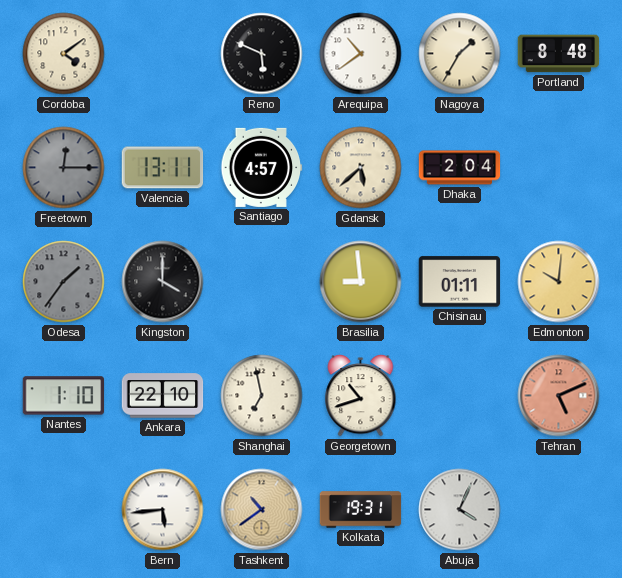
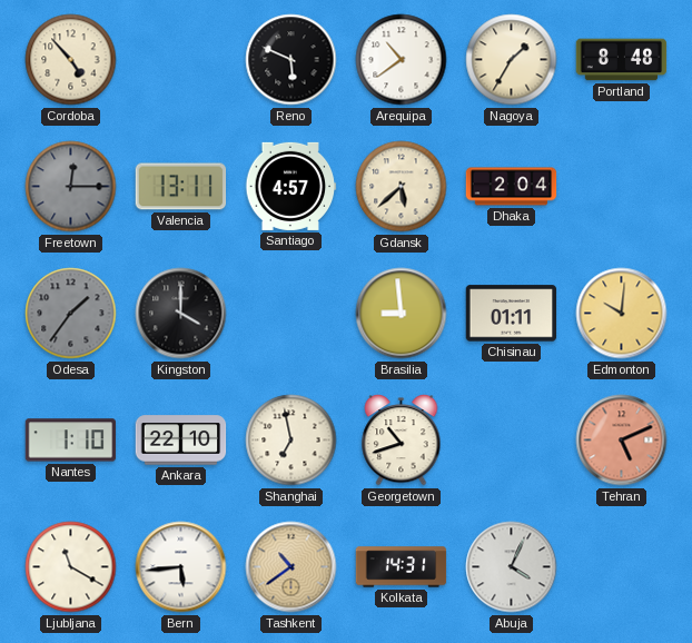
Cordoba: 4:09 -> 4:53 (71, 60)
Ljubljana: none -> 11:20 (71, 567)
Kolkata: 19:31 -> 14:31 (402, 567)
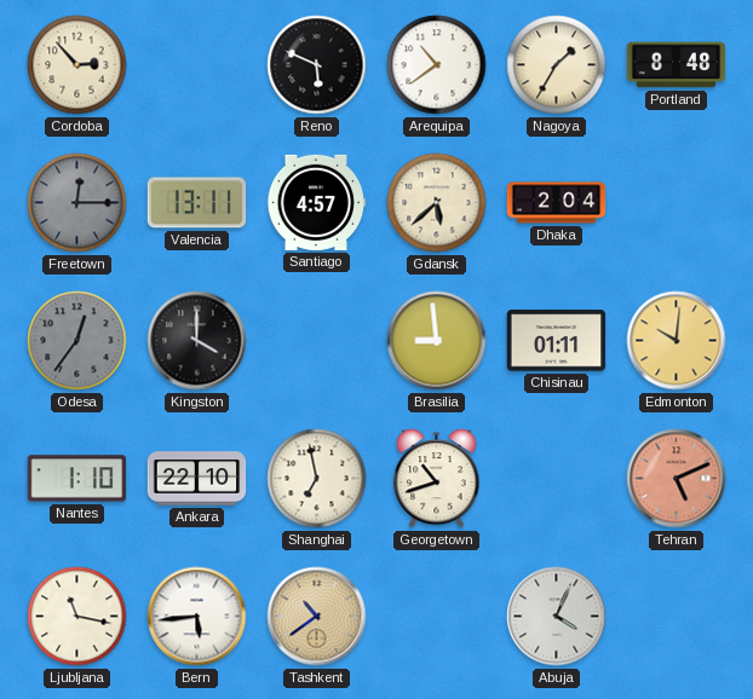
Cordoba: 4:53 -> 2:53 (77, 65)
Odesa: 1:36 -> 12:36 (77, 341)
Ljubljana: 11:20 -> 11:17 (77, 617)
Kolkata: 14:31 -> none (402, 567)
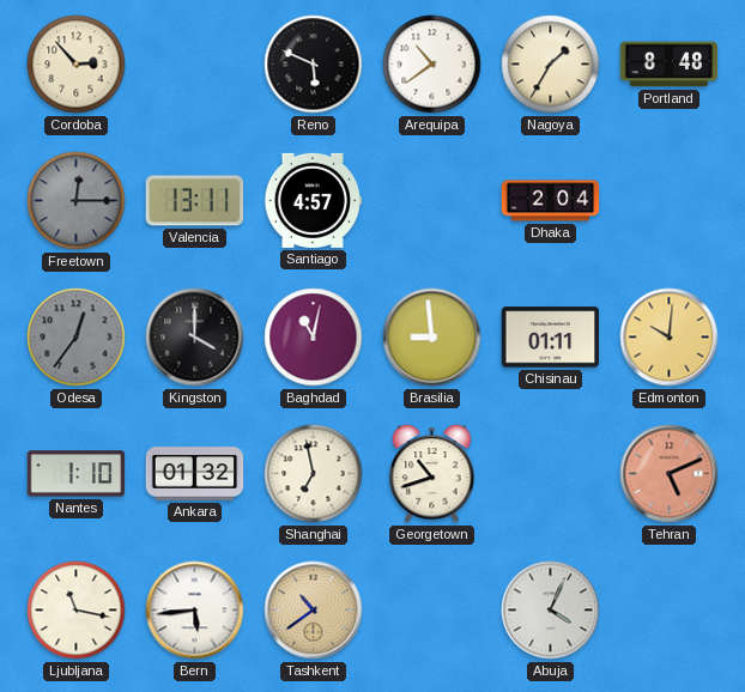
Gdansk: 5:38 -> none (437, 203)
Baghdad: none -> 11:02 (314, 338)
Ankara: 22:10 -> 01:32 (195, 474)
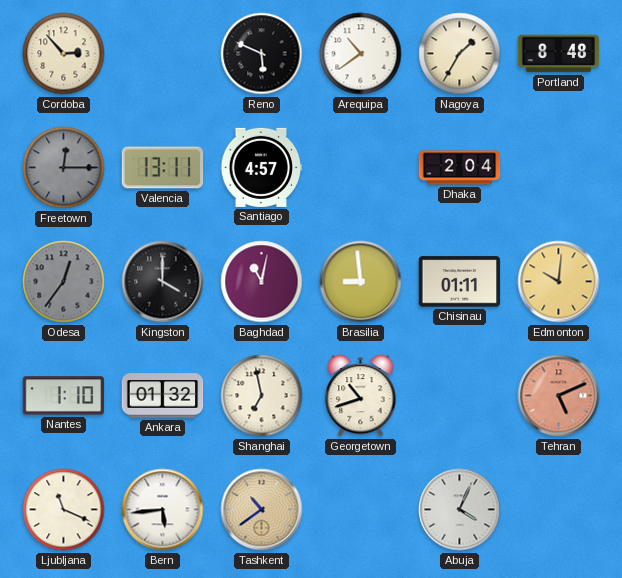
Ljubljana: 11:17 -> 11:19 (64, 510)
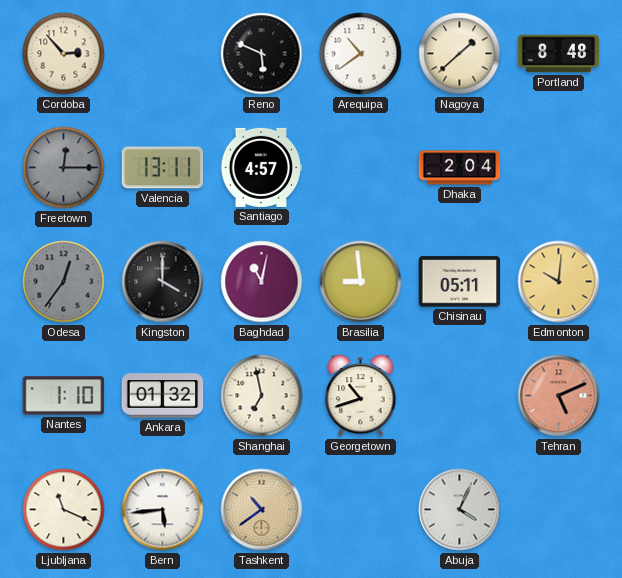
Nagoya: 1:35 -> 1:38 (460, 54)
Chisinau: 01:11 -> 05:11 (460, 282)
